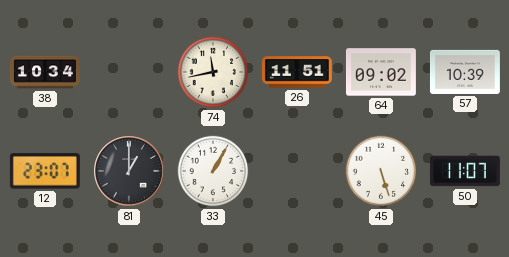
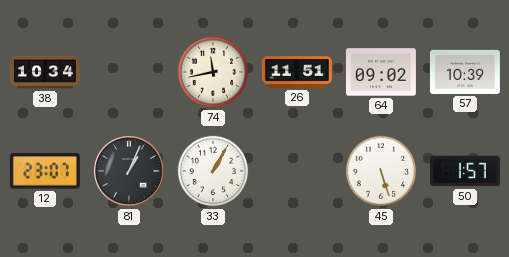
81: 1:00 -> 1:04 (130, 172)
50: 11:07 -> 1:57 (465, 171)
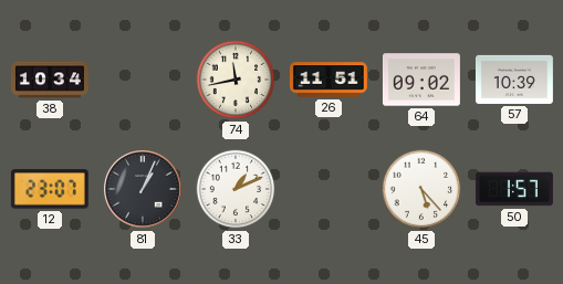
33: 1:05 -> 1:11 (236, 189)
45: 5:27 -> 5:23 (421, 189)
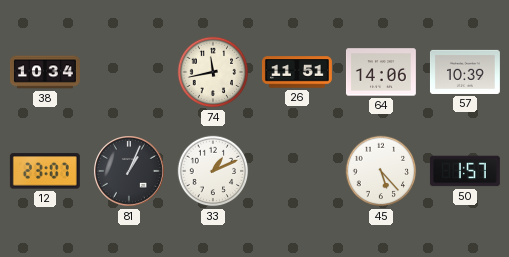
64: 09:02 -> 14:06 (381, 72)
